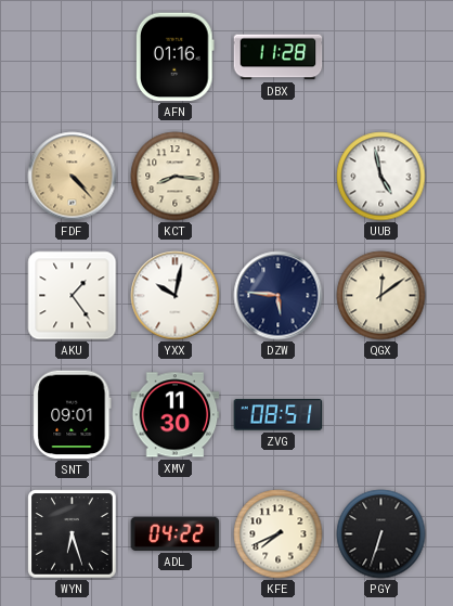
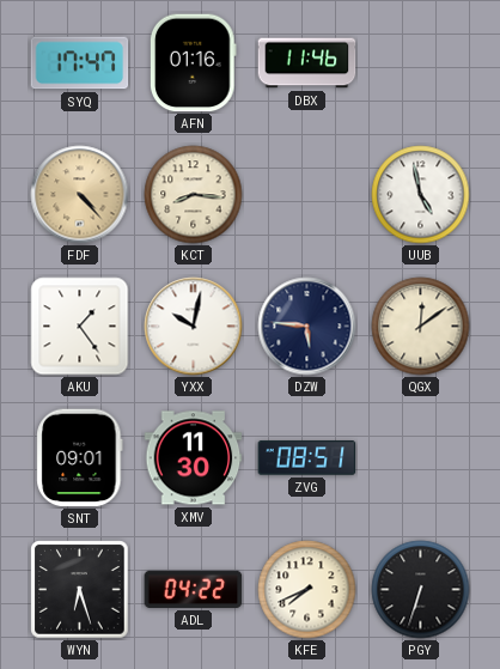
SYQ: none -> 17:47 (80, 63)
DBX: 11:28 -> 11:46 (307, 63)
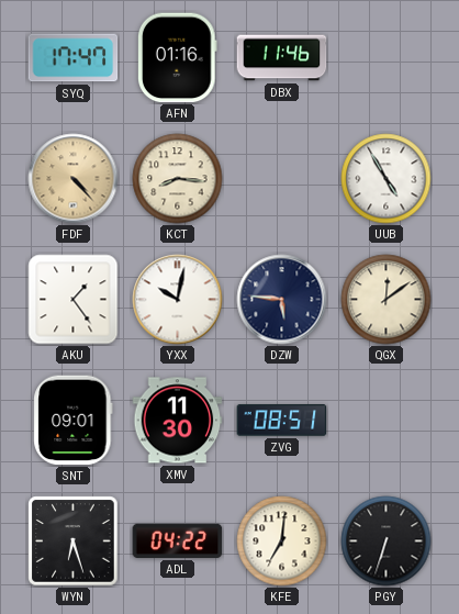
UUB: 4:58 -> 4:55 (387, 179)
KFE: 7:41 -> 7:01 (282, 542)
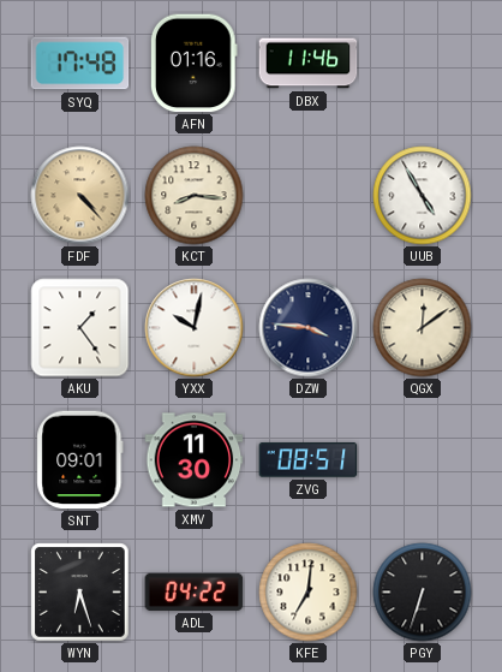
SYQ: 17:47 -> 17:48 (80, 64)
DZW: 5:46 -> 3:46 (309, 328)
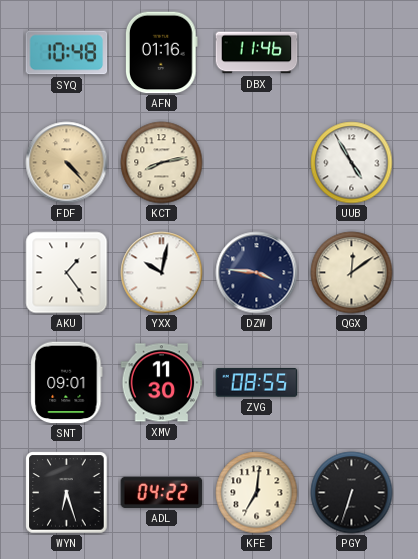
SYQ: 17:48 -> 10:48 (67, 53)
KCT: 8:16 -> 8:13 (162, 163)
ZVG: 08:51 -> 08:55 (257, 383)
